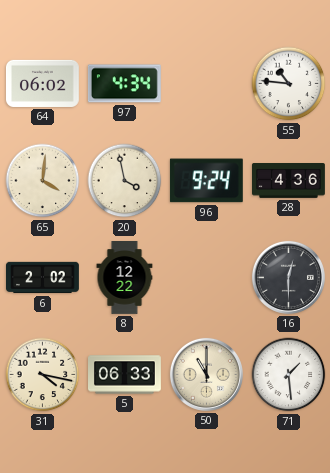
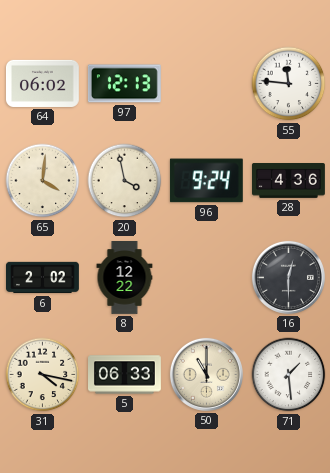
97: 4:34 -> 12:13 (124, 84)
55: 10:46 -> 11:46 (289, 84)
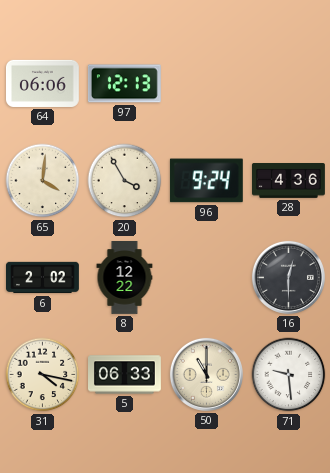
64: 06:02 -> 06:06 (42, 83)
55: 11:46 -> none (289, 84)
20: 3:58 -> 3:55 (125, 181)
71: 1:29 -> 9:29 (289, 375)
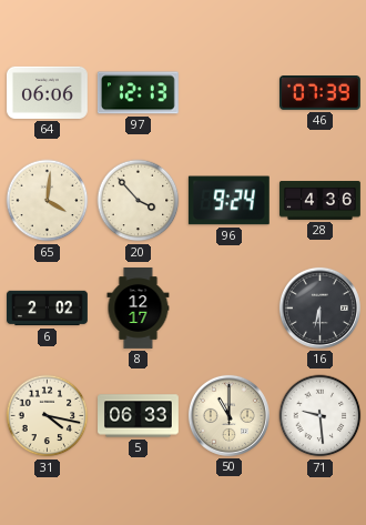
46: none -> 07:39 (321, 93)
20: 3:55 -> 3:53 (139, 201)
8: 12:22 -> 12:17 (139, 309)
16: 12:30 -> 6:30 (319, 307)
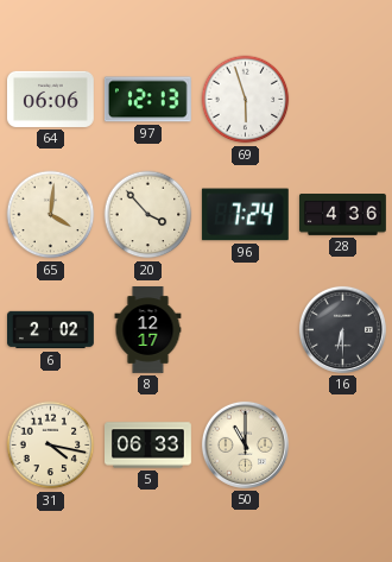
69: none -> 5:57 (246, 100)
46: 07:39 -> none (321, 93)
96: 9:24 -> 7:24 (245, 215)
71: 9:29 -> none (321, 416)
